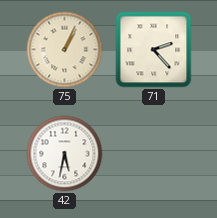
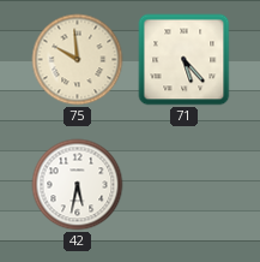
75: 1:04 -> 9:59 (78, 60)
71: 2:23 -> 5:23 (185, 60)
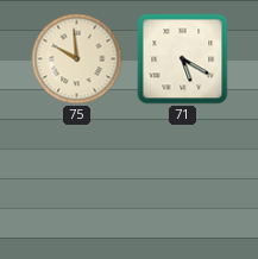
71: 5:23 -> 5:20 (183, 59)
42: 5:32 -> none (78, 185)
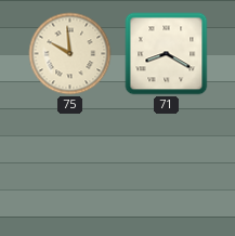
71: 5:20 -> 8:20 (167, 54)
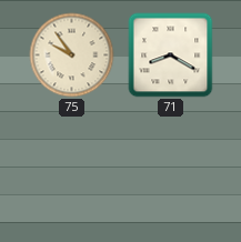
75: 9:59 -> 9:54 (72, 56)
